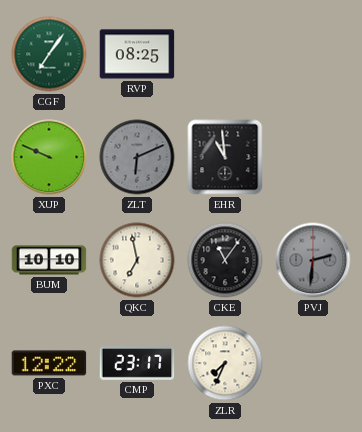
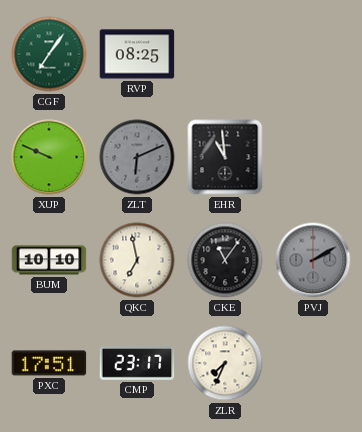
PVJ: 2:31 -> 2:10 (313, 260)
PXC: 12:22 -> 17:51 (49, 363)
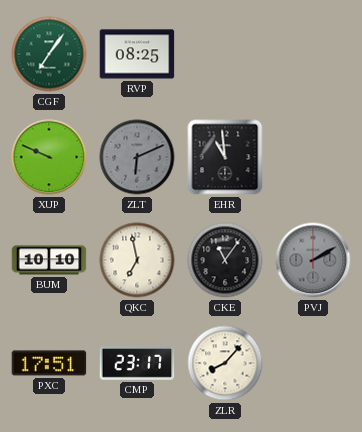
ZLR: 7:34 -> 8:07 (225, 363)
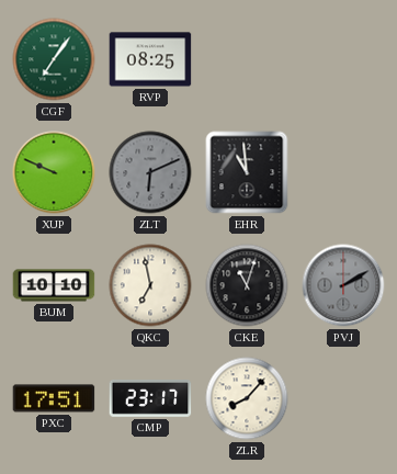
CKE: 11:06 -> 11:03 (247, 285)
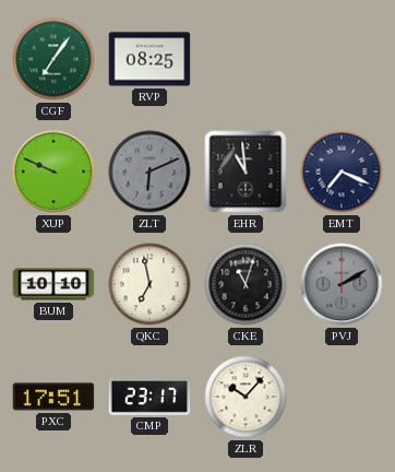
EMT: none -> 7:19 (342, 172)
ZLR: 8:07 -> 10:07 (246, 397)
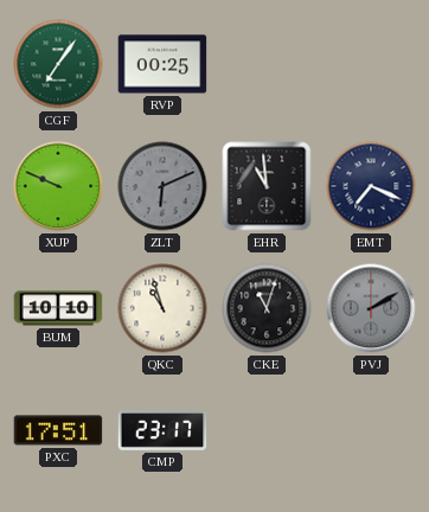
RVP: 08:25 -> 00:25 (162, 64)
QKC: 6:58 -> 10:57 (162, 308)
ZLR: 10:07 -> none (246, 397)
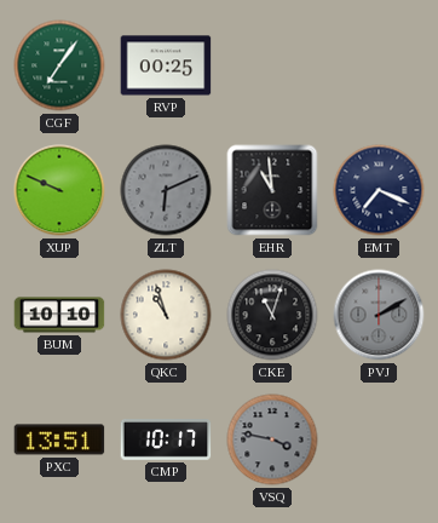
PXC: 17:51 -> 13:51 (59, 439)
CMP: 23:17 -> 10:17 (166, 441)
VSQ: none -> 3:47 (272, 439)
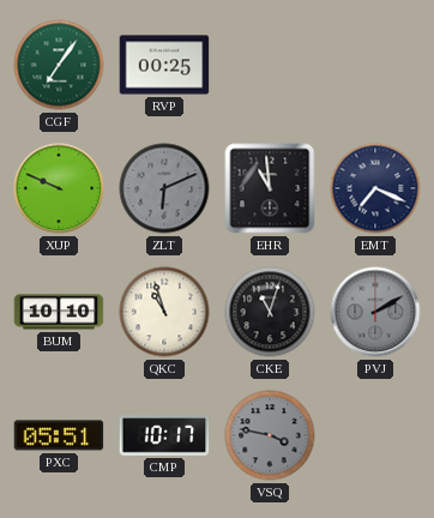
PXC: 13:51 -> 05:51 (59, 435)
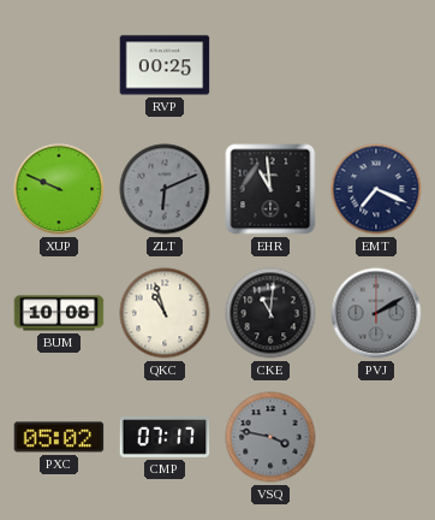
CGF: 7:06 -> none (59, 65)
BUM: 10:10 -> 10:08 (59, 313)
CKE: 11:03 -> 11:01 (270, 313)
PXC: 05:51 -> 05:02 (59, 437)
CMP: 10:17 -> 07:17 (165, 438)
